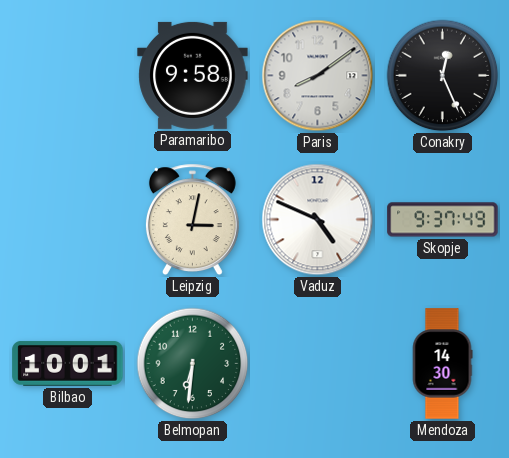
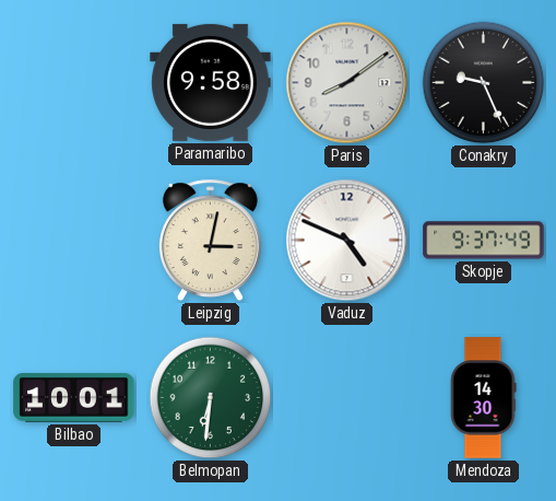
Conakry: 12:26 -> 9:26 (484, 83)
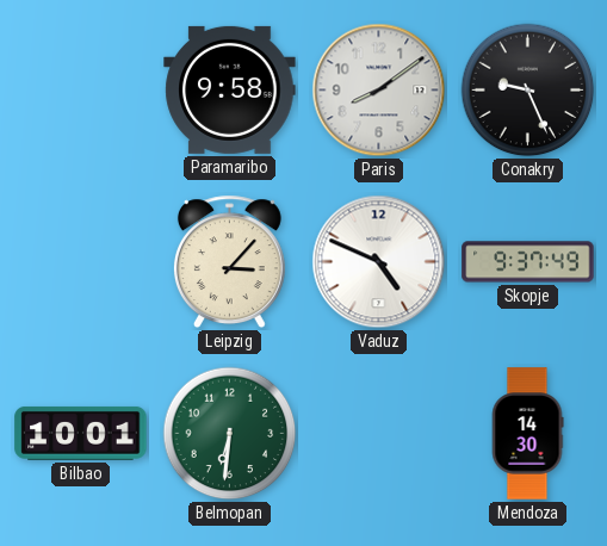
Leipzig: 3:02 -> 3:07 (229, 262)
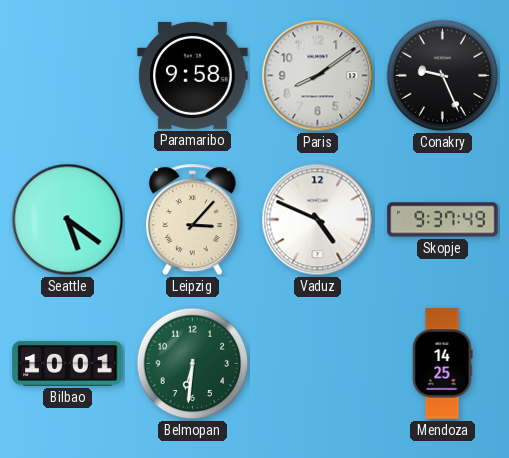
Seattle: none -> 5:21 (68, 220)
Mendoza: 14:30 -> 14:25 (442, 364)
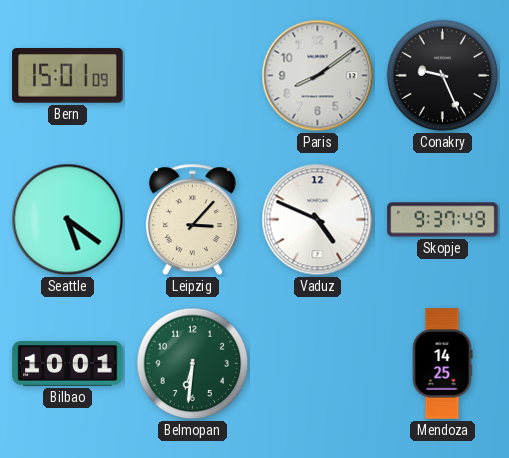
Bern: none -> 15:01 (68, 76)
Paramaribo: 9:58 -> none (193, 75)
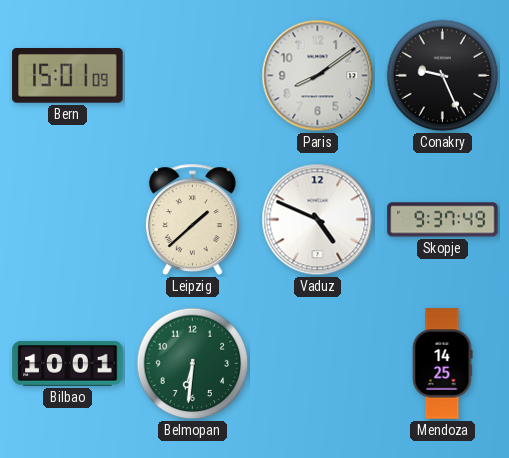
Seattle: 5:21 -> none (68, 220)
Leipzig: 3:07 -> 1:38 (192, 220)
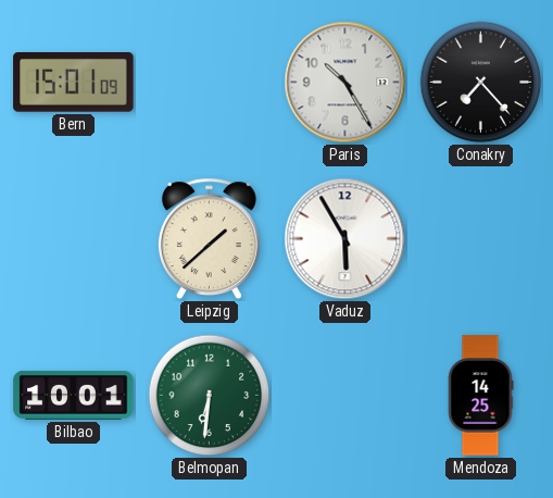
Paris: 8:09 -> 10:25 (345, 83)
Conakry: 9:26 -> 7:23 (481, 83)
Vaduz: 4:49 -> 5:55 (345, 239)
Skopje: 9:37 -> none (443, 220)
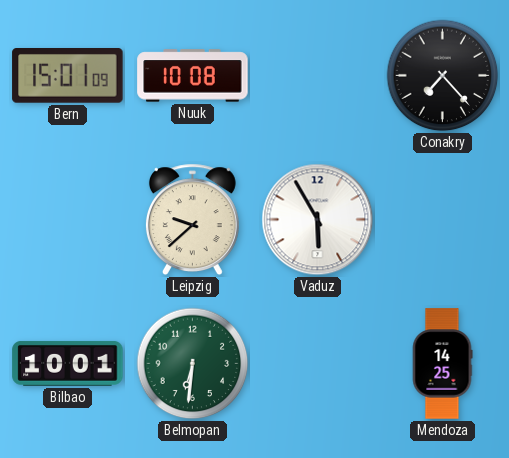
Nuuk: none -> 10:08 (193, 76)
Paris: 10:25 -> none (345, 83)
Leipzig: 1:38 -> 9:38 (192, 220)
